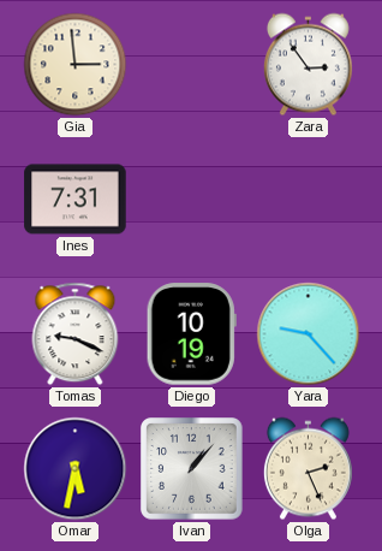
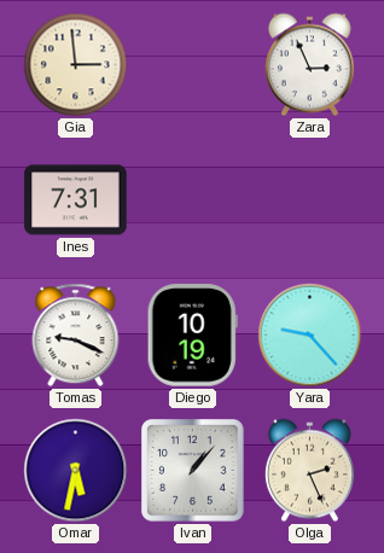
Zara: 2:54 -> 2:56 (309, 65)
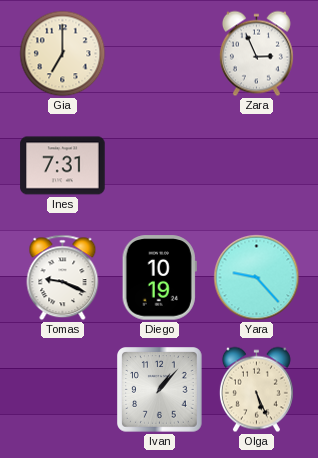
Gia: 2:59 -> 7:00 (63, 54)
Omar: 5:32 -> none (76, 471)
Olga: 2:26 -> 5:26 (256, 390)
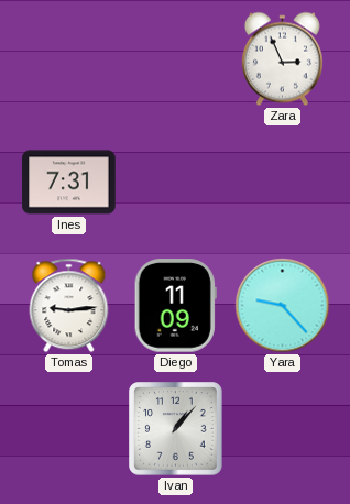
Gia: 7:00 -> none (63, 54)
Tomas: 9:19 -> 9:14 (69, 306)
Diego: 10:19 -> 11:09 (175, 306)
Olga: 5:26 -> none (256, 390)
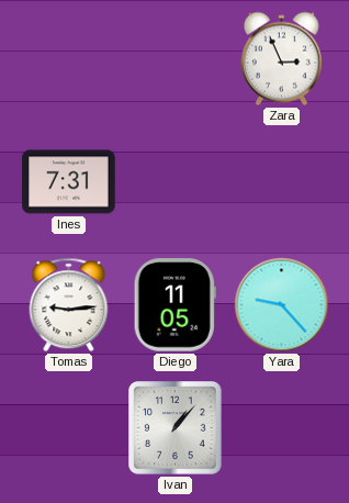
Diego: 11:09 -> 11:05 (174, 305)
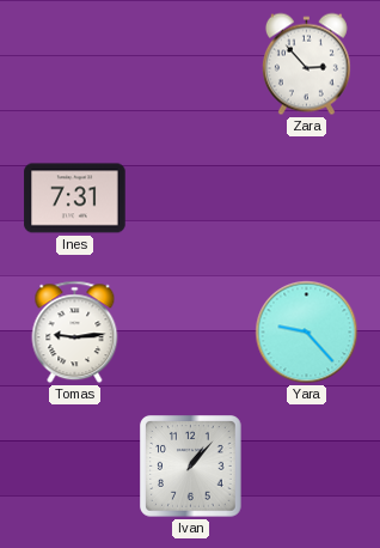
Zara: 2:56 -> 2:53 (306, 65)
Diego: 11:05 -> none (174, 305)
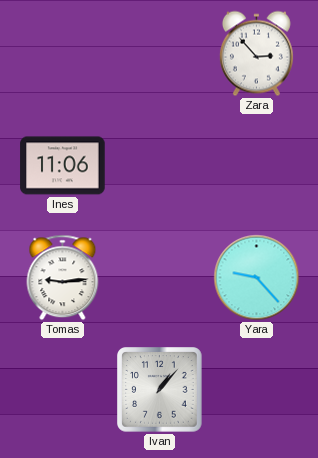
Ines: 7:31 -> 11:06 (63, 166)
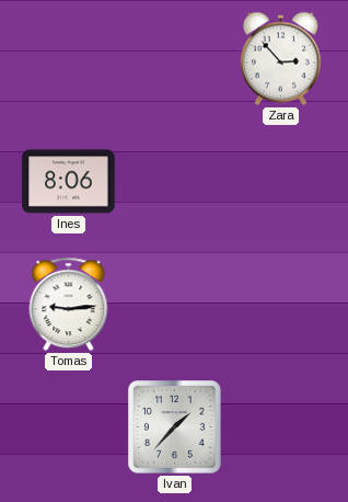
Ines: 11:06 -> 8:06 (69, 182)
Yara: 9:23 -> none (257, 278)
Ivan: 1:07 -> 1:37 (175, 427)
